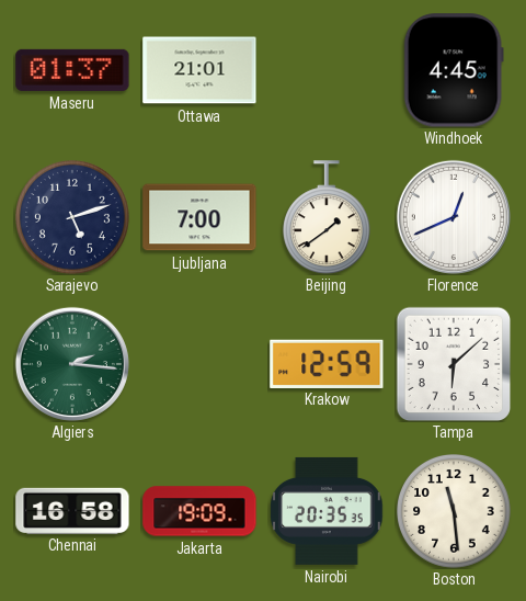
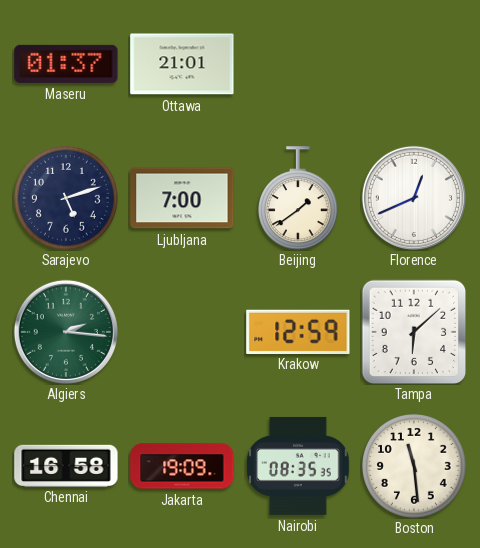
Windhoek: 4:45 -> none (454, 70)
Nairobi: 20:35 -> 08:35 (298, 466)
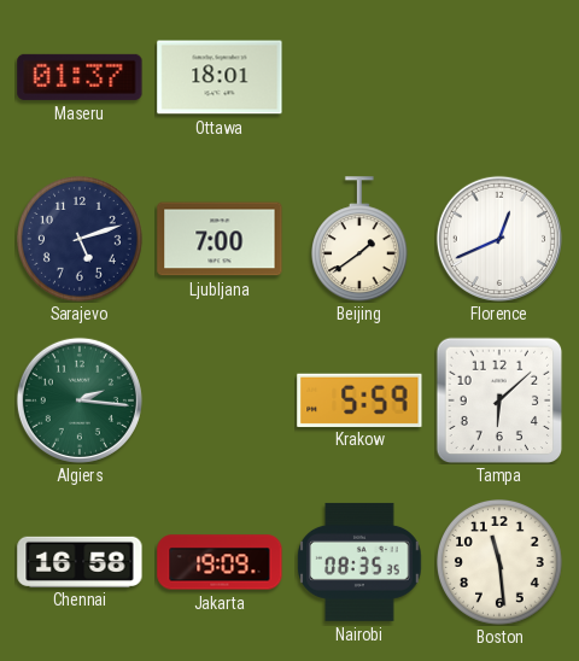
Ottawa: 21:01 -> 18:01 (220, 77)
Krakow: 12:59 -> 5:59 (359, 399)
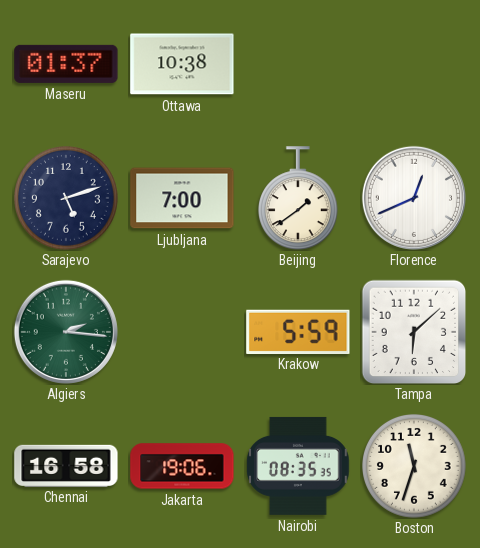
Ottawa: 18:01 -> 10:38 (182, 64)
Jakarta: 19:09 -> 19:06 (182, 466)
Boston: 11:29 -> 11:33 (415, 467)
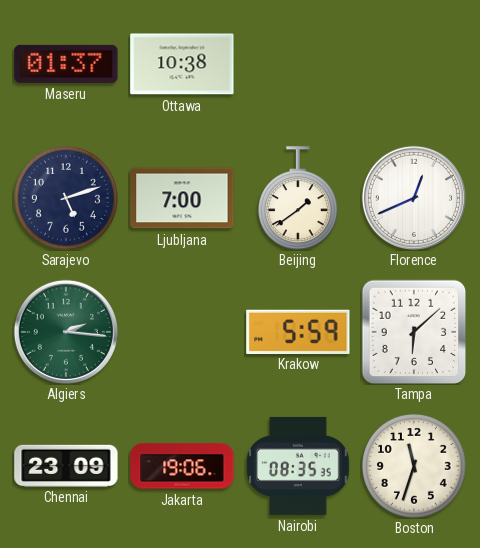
Chennai: 16:58 -> 23:09 (66, 465)
